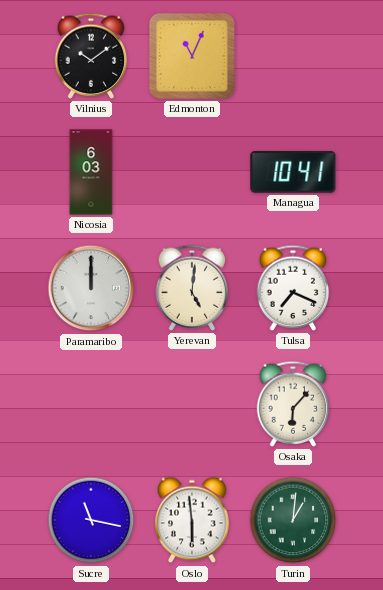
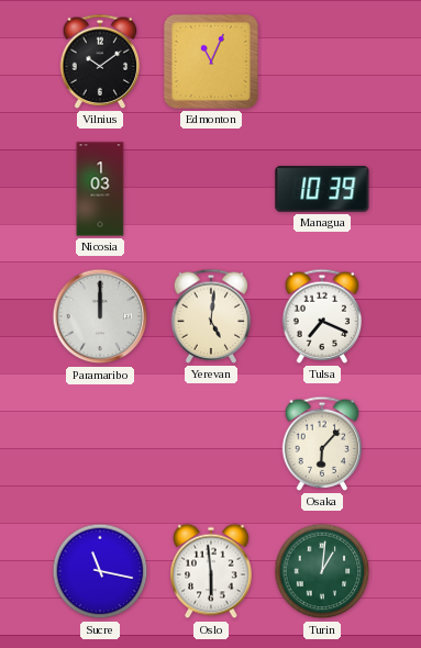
Nicosia: 6:03 -> 1:03 (100, 189)
Managua: 10:41 -> 10:39 (322, 190)
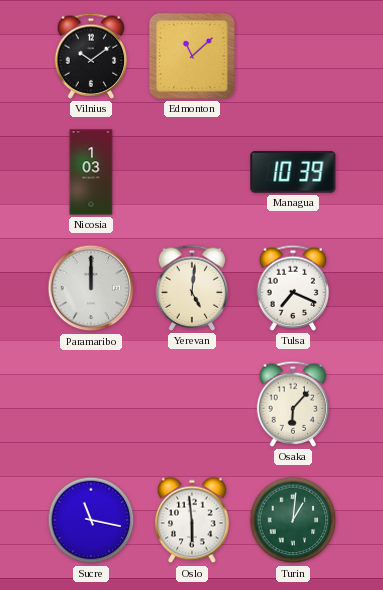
Edmonton: 11:04 -> 11:08 (192, 56)
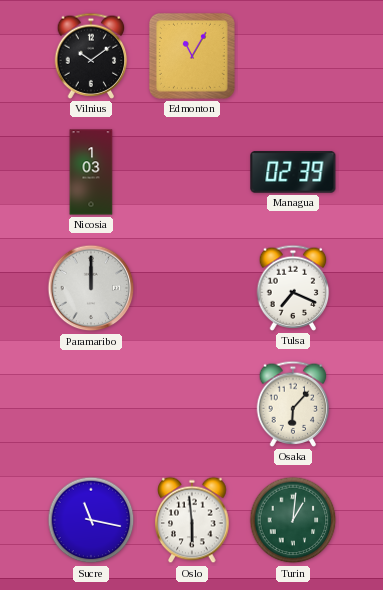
Edmonton: 11:08 -> 11:05 (192, 56)
Managua: 10:39 -> 02:39 (293, 173)
Yerevan: 5:01 -> none (192, 288)
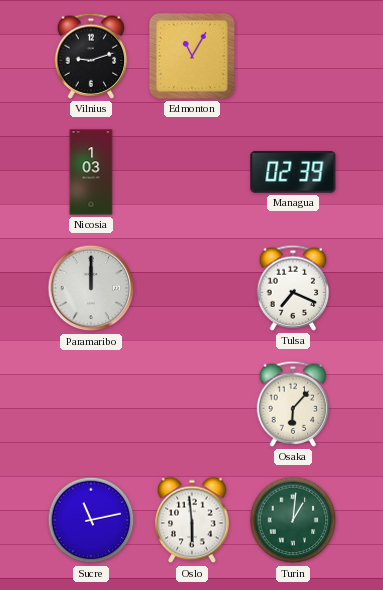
Vilnius: 10:09 -> 9:12 (91, 56)
Sucre: 11:17 -> 11:13 (91, 520)
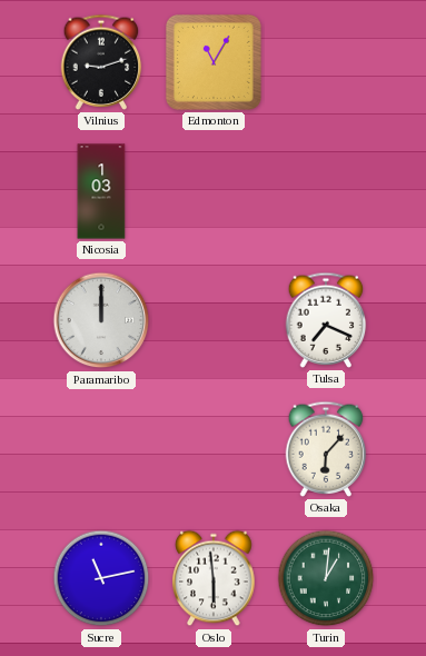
Managua: 02:39 -> none (293, 173)
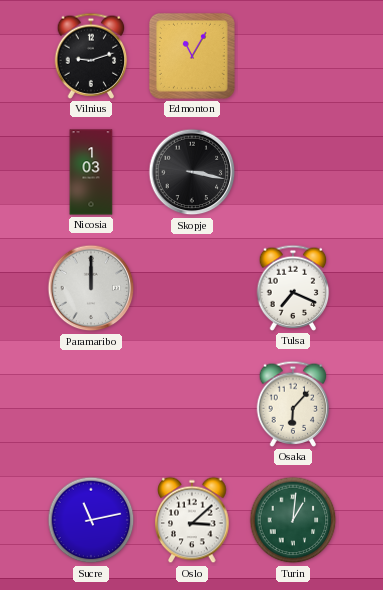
Skopje: none -> 3:17 (192, 172)
Oslo: 5:59 -> 3:08 (192, 520)
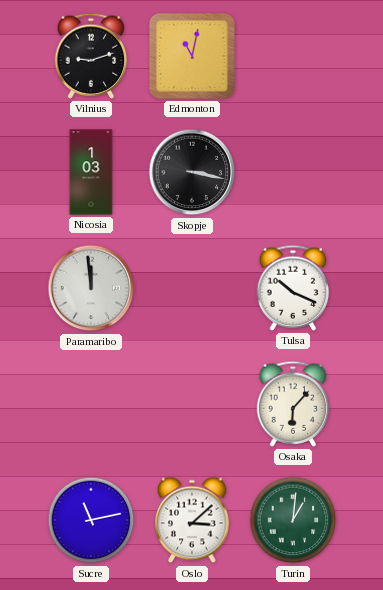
Edmonton: 11:05 -> 11:02 (192, 56)
Paramaribo: 12:00 -> 11:59 (91, 288)
Tulsa: 7:19 -> 10:19 (293, 288)
